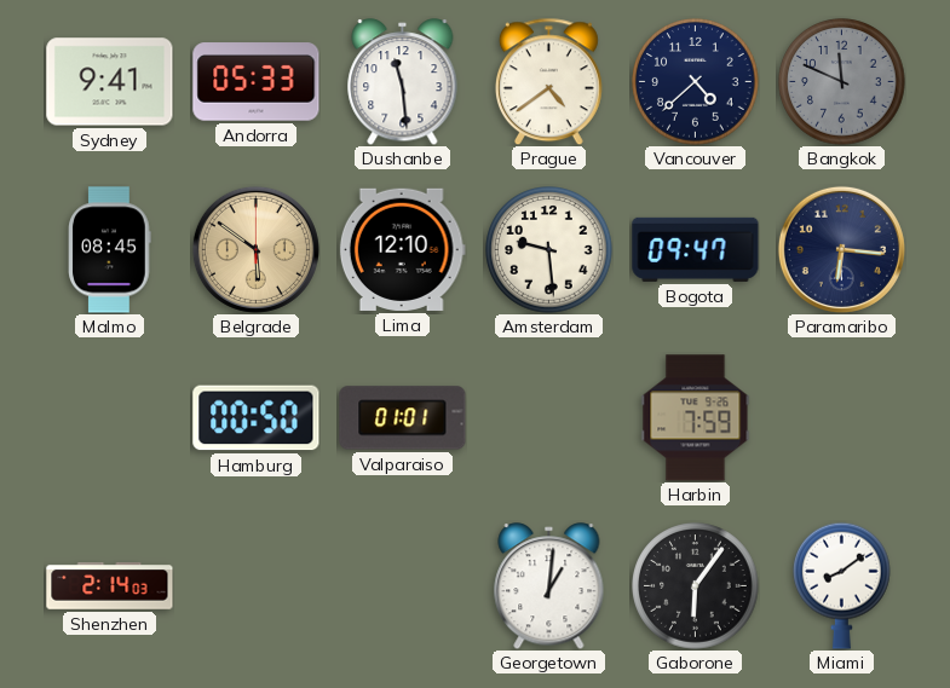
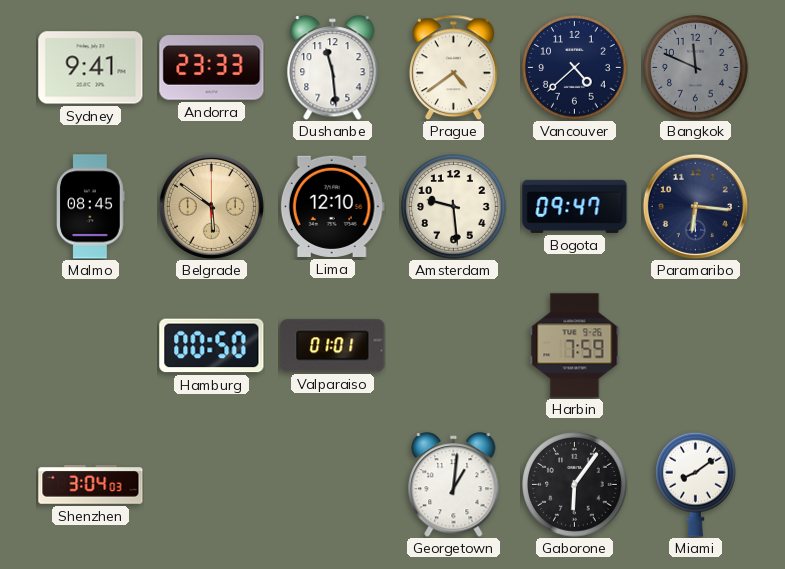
Andorra: 05:33 -> 23:33 (212, 68)
Shenzhen: 2:14 -> 3:04 (91, 485)
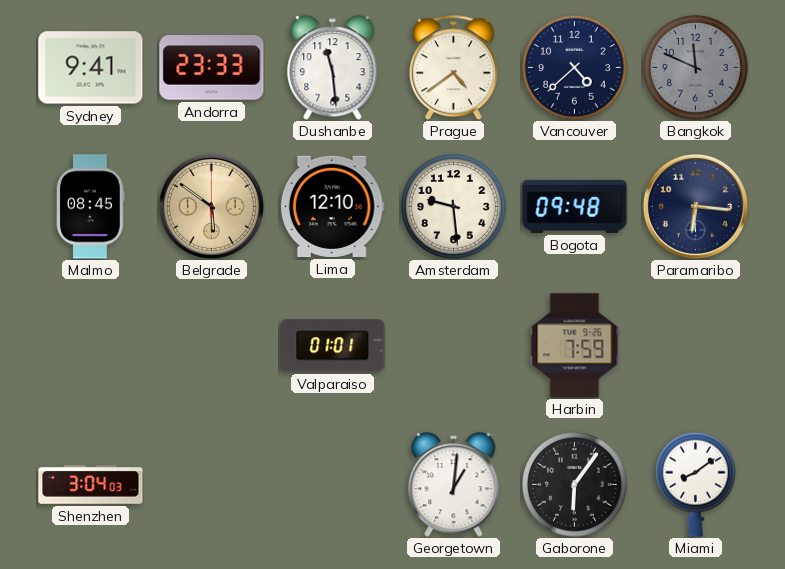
Bogota: 09:47 -> 09:48 (575, 206)
Hamburg: 00:50 -> none (212, 346)
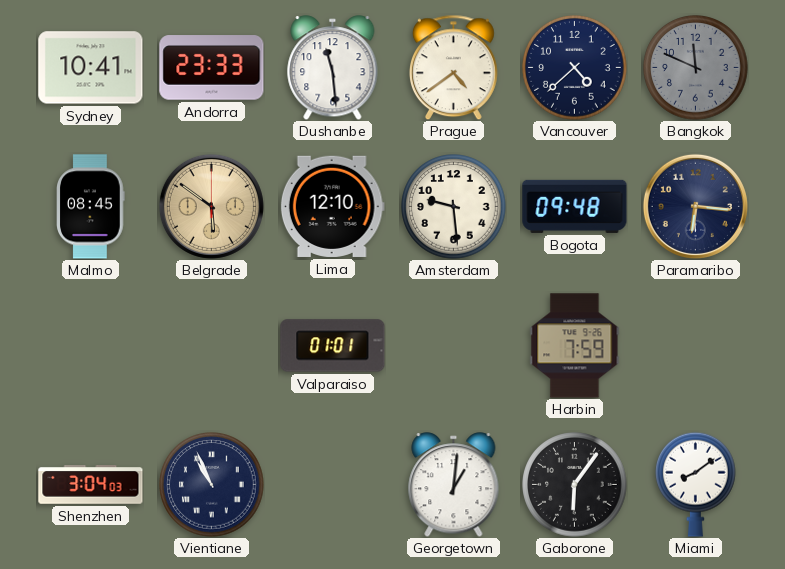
Sydney: 9:41 -> 10:41 (91, 68)
Vientiane: none -> 10:56 (212, 485)
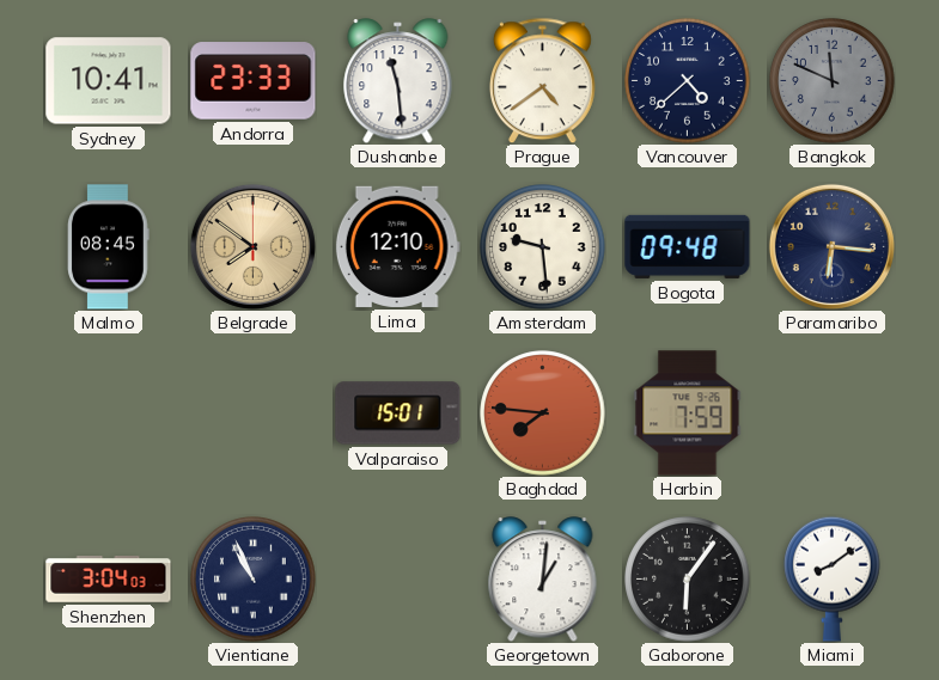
Belgrade: 5:51 -> 7:51 (252, 246)
Valparaiso: 01:01 -> 15:01 (398, 413)
Baghdad: none -> 7:46 (543, 413)
